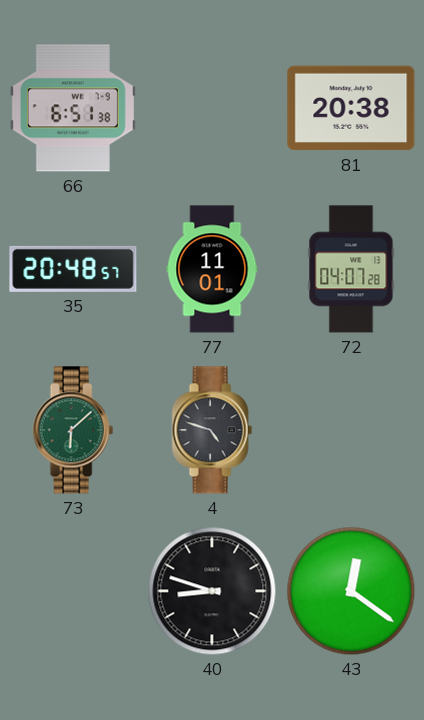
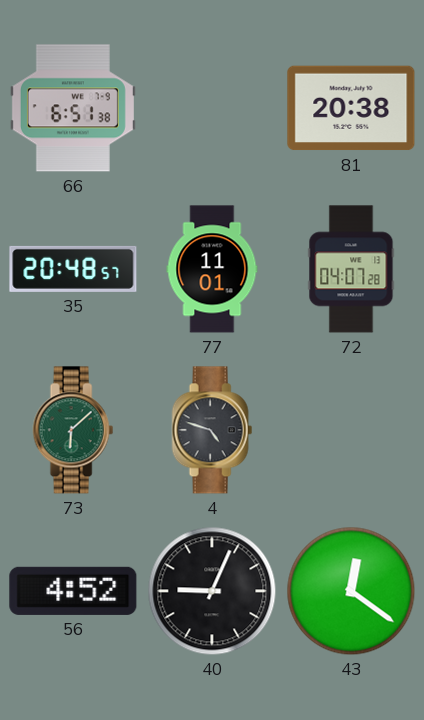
56: none -> 4:52 (73, 591)
40: 8:48 -> 9:04 (212, 591)
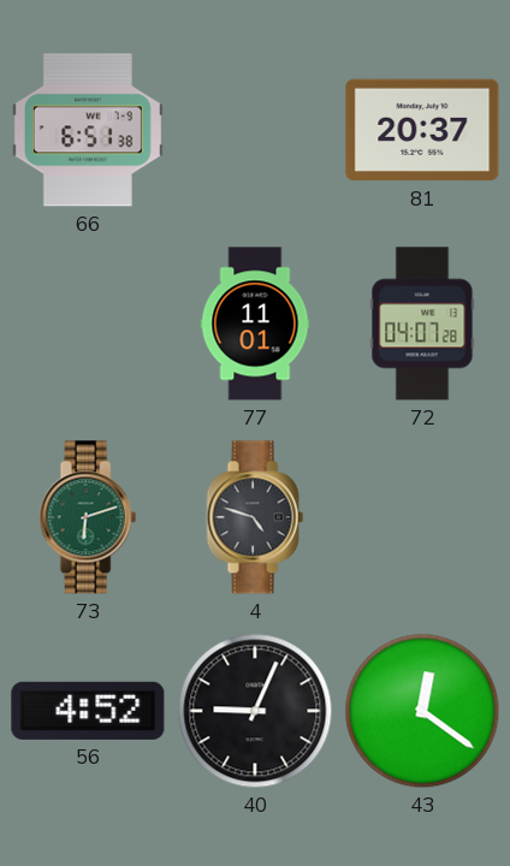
81: 20:38 -> 20:37 (422, 130)
35: 20:48 -> none (73, 269)
73: 6:08 -> 6:12 (88, 517)
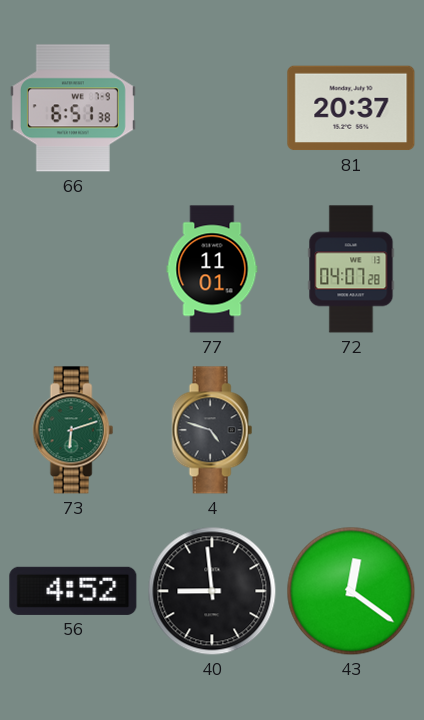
40: 9:04 -> 8:59 (212, 591)
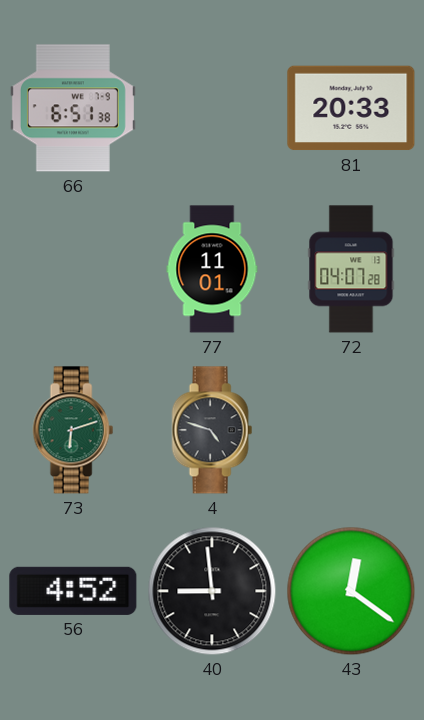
81: 20:37 -> 20:33 (351, 108)
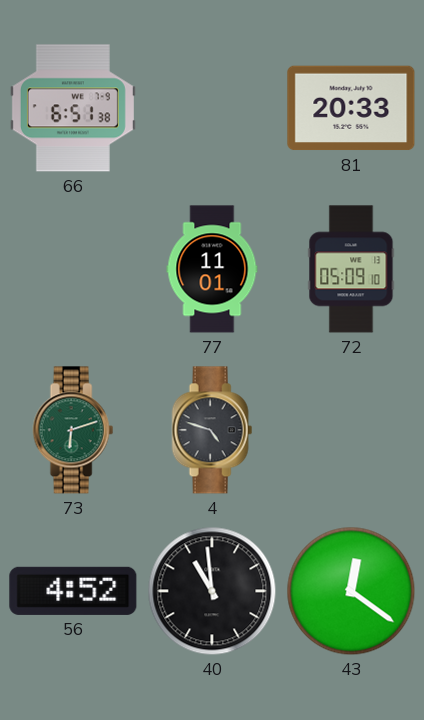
72: 04:07 -> 05:09 (351, 269)
40: 8:59 -> 10:59 (212, 591)
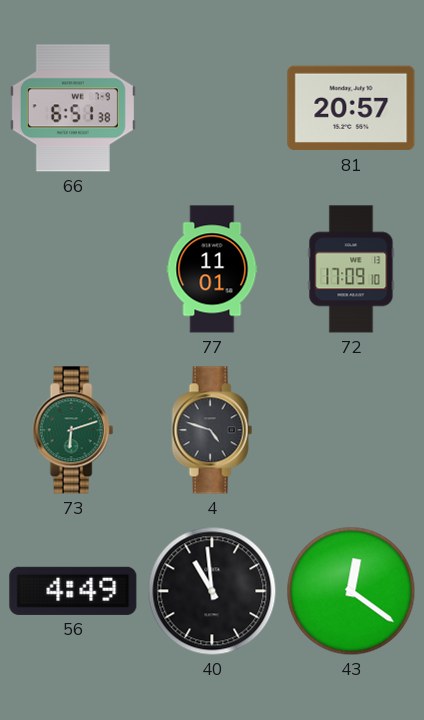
81: 20:33 -> 20:57 (351, 108)
72: 05:09 -> 17:09 (351, 269)
56: 4:52 -> 4:49 (73, 591)
